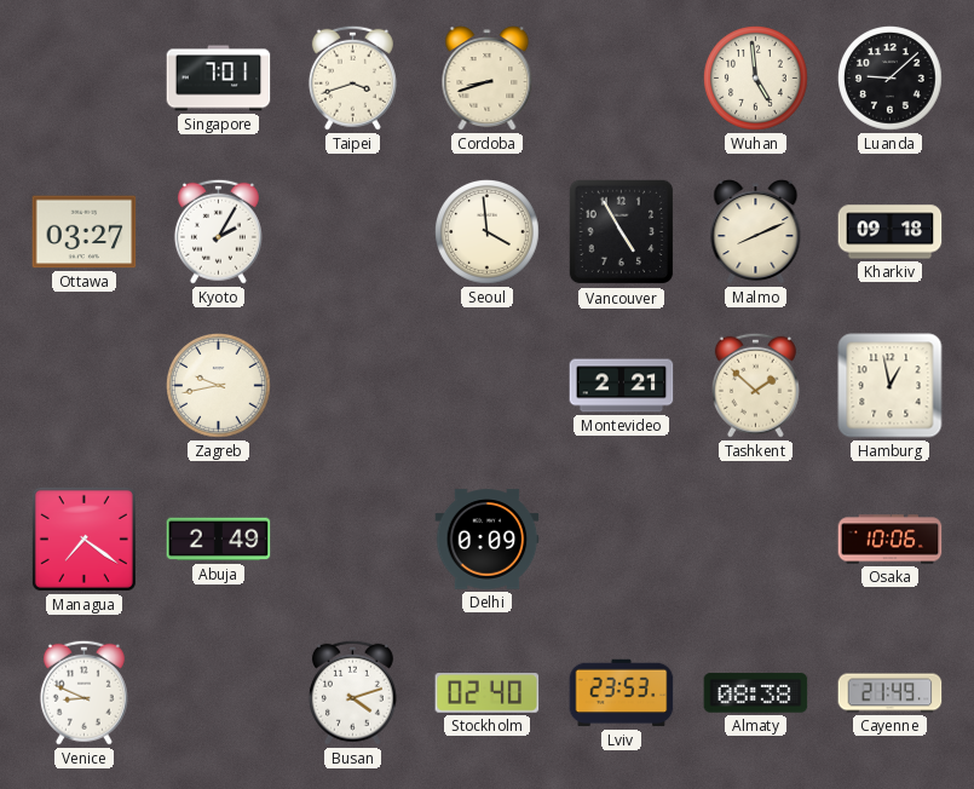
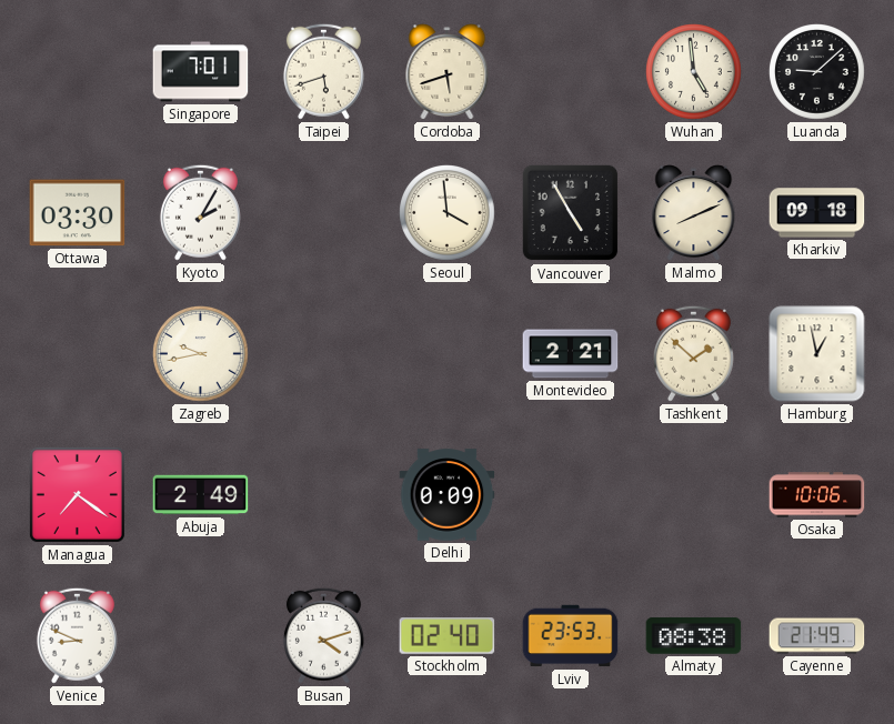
Taipei: 3:42 -> 5:42 (323, 71)
Cordoba: 8:42 -> 5:42 (448, 72)
Ottawa: 03:27 -> 03:30 (78, 213)
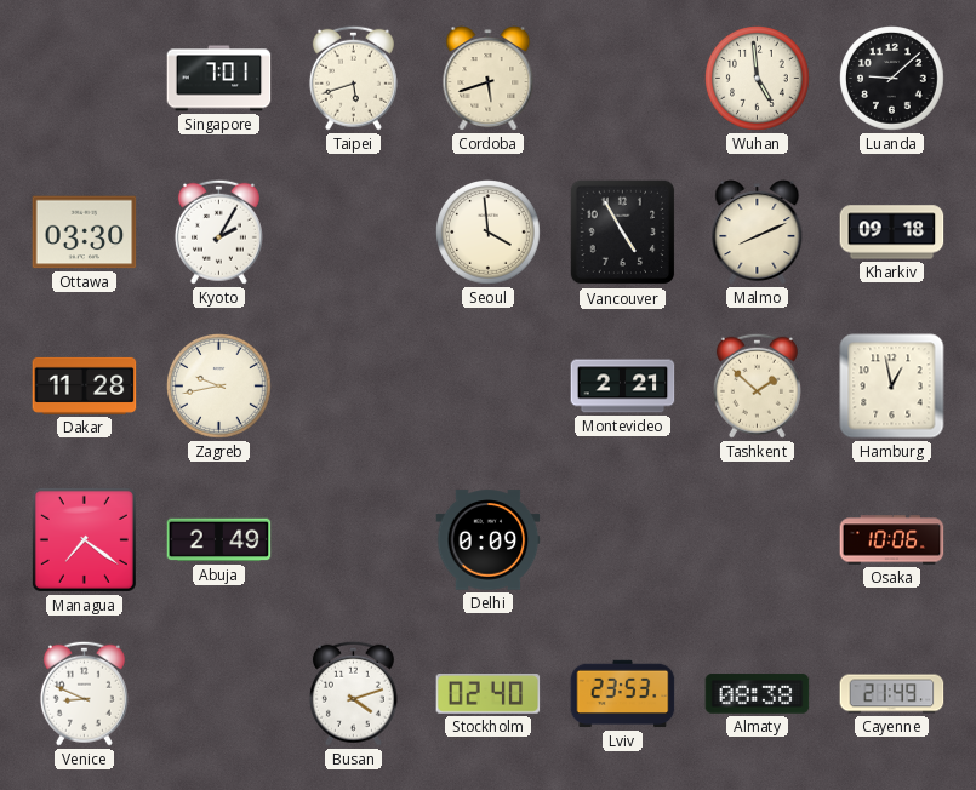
Dakar: none -> 11:28 (85, 385)
